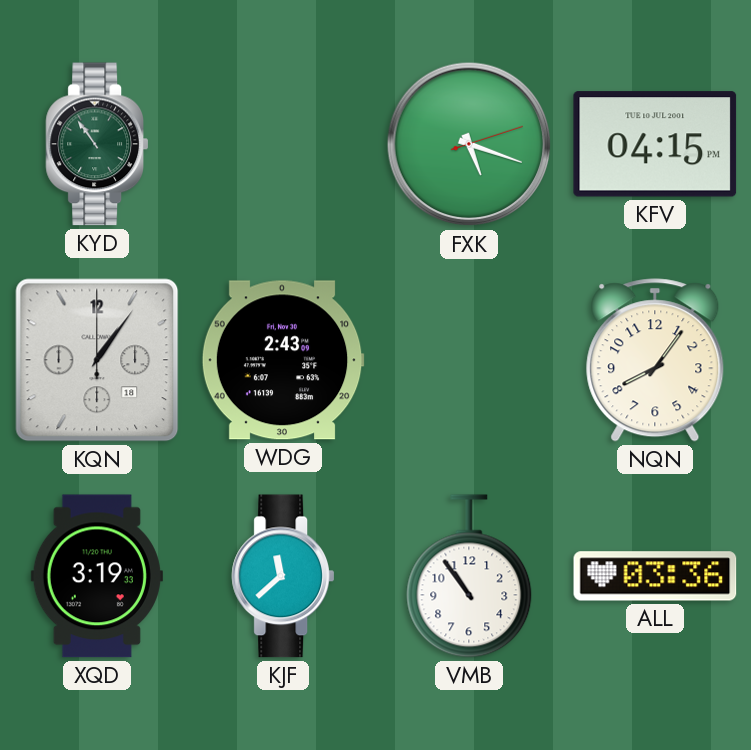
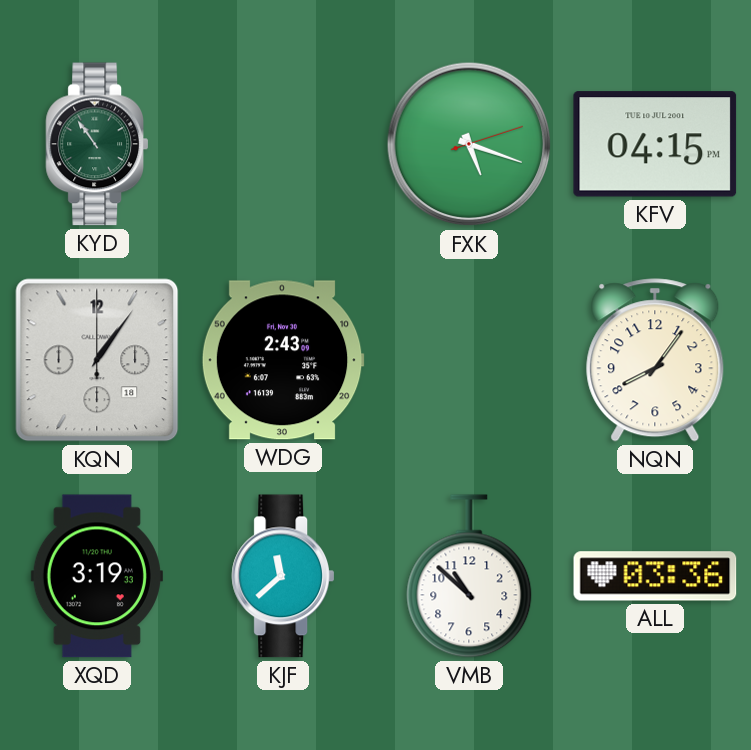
VMB: 10:54 -> 10:52 (469, 576)
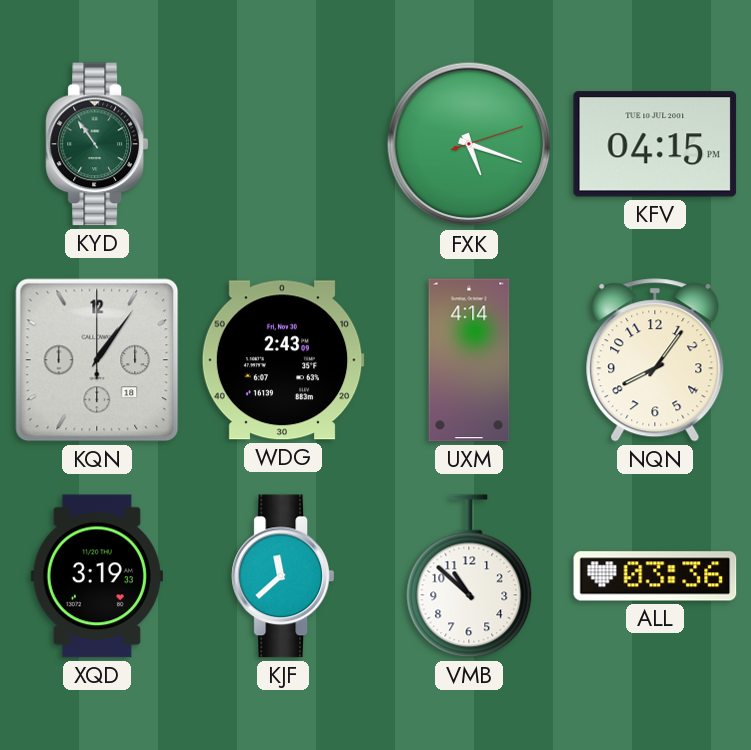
UXM: none -> 4:14 (469, 360)
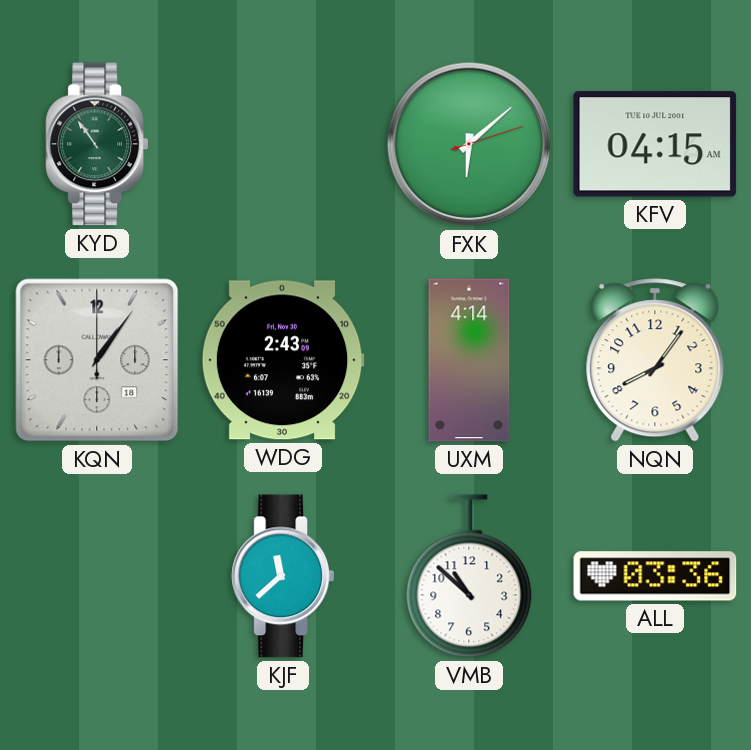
FXK: 5:18 -> 6:08 (469, 144)
KFV: 04:15 PM -> 04:15 AM (655, 144)
XQD: 3:19 -> none (97, 576)
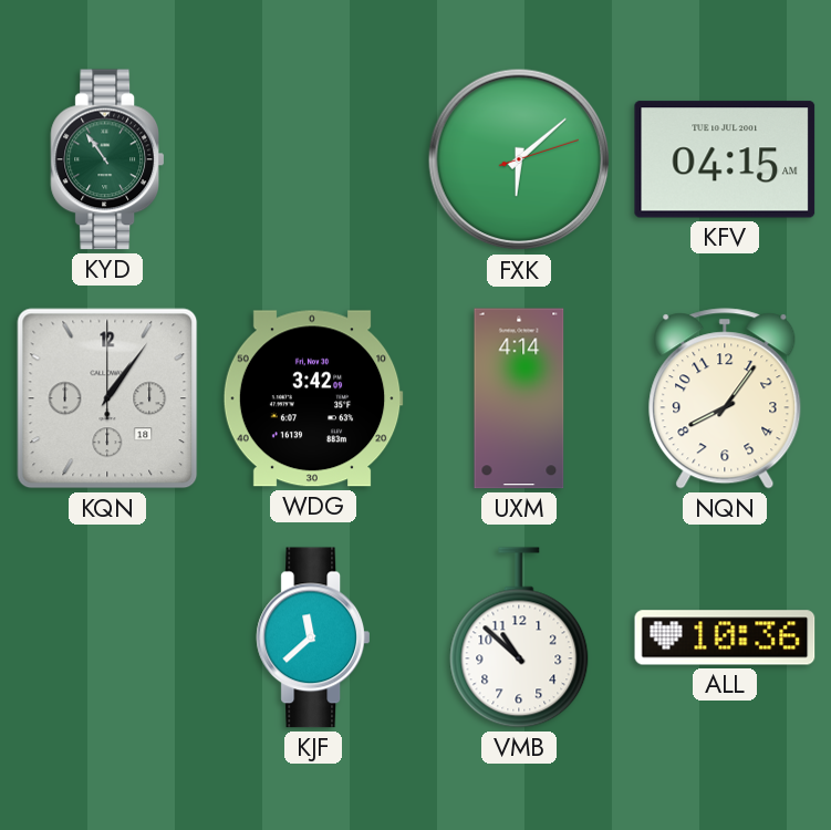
WDG: 2:43 -> 3:42 (313, 398)
ALL: 03:36 -> 10:36 (725, 637)
